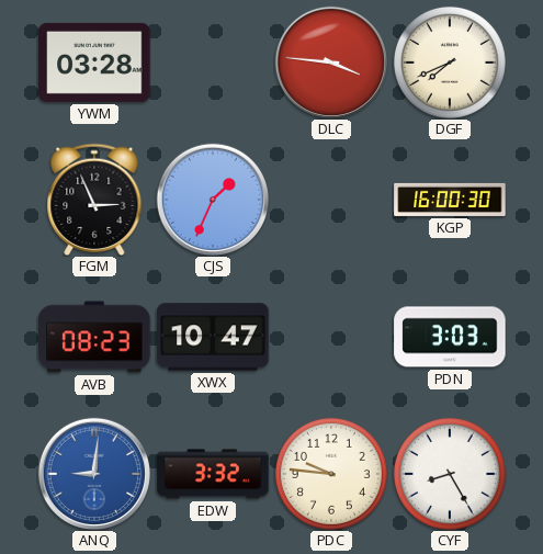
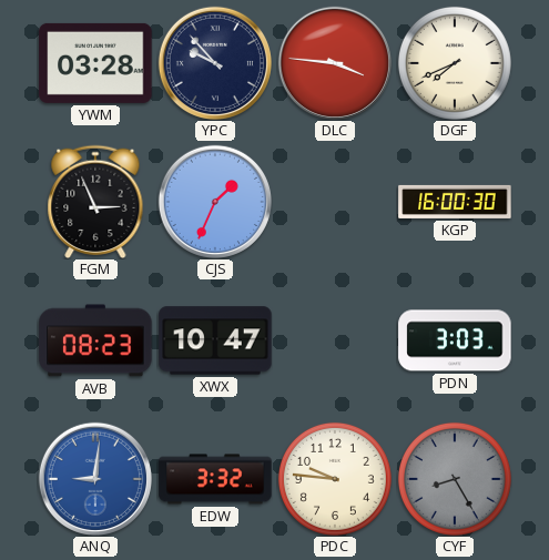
YPC: none -> 9:53 (215, 63)
CYF dial: white -> grey (455, 479)
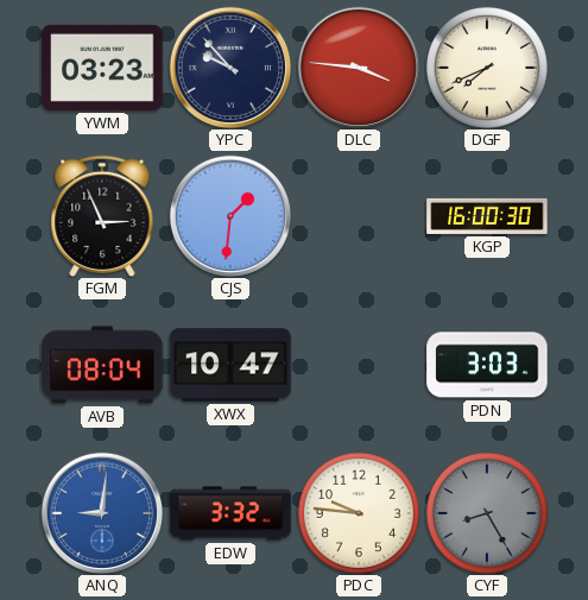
YWM: 03:28 -> 03:23 (102, 68)
CJS: 1:34 -> 1:31 (230, 216)
AVB: 08:23 -> 08:04 (102, 365)
